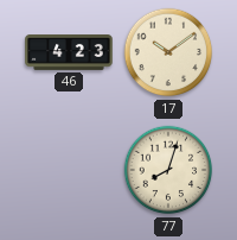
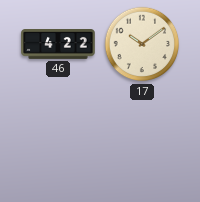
46: 4:23 -> 4:22 (58, 44)
77: 8:03 -> none (168, 170)
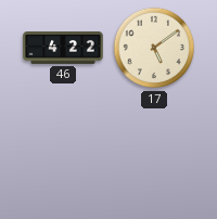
17: 10:09 -> 5:09 (154, 48)
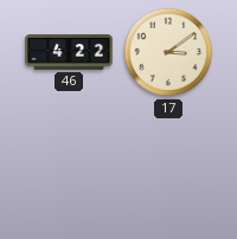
17: 5:09 -> 3:09 (168, 52)
